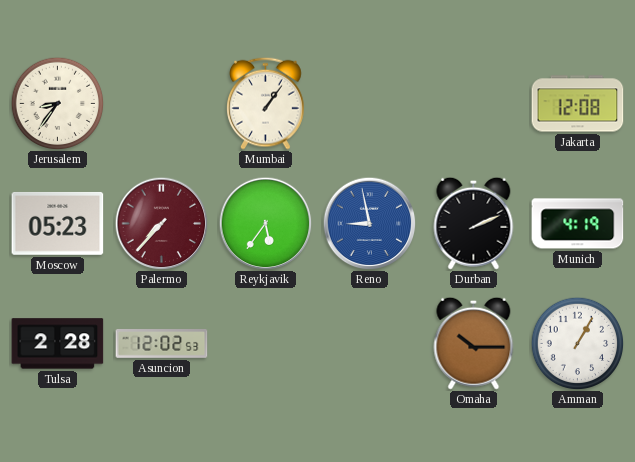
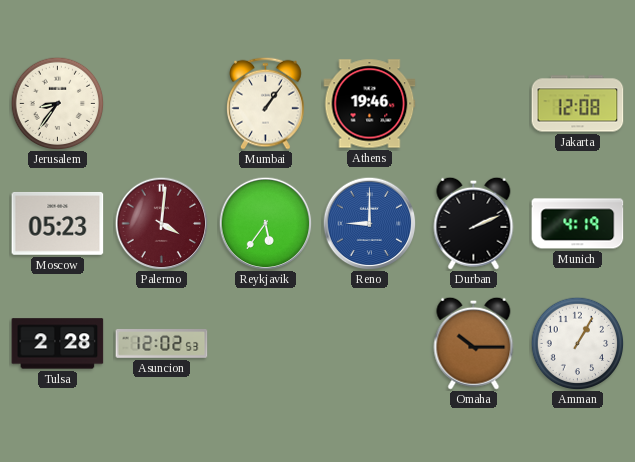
Athens: none -> 19:46 (370, 104)
Palermo: 7:37 -> 4:01 (161, 223)
Reno: 8:58 -> 9:00 (369, 223)
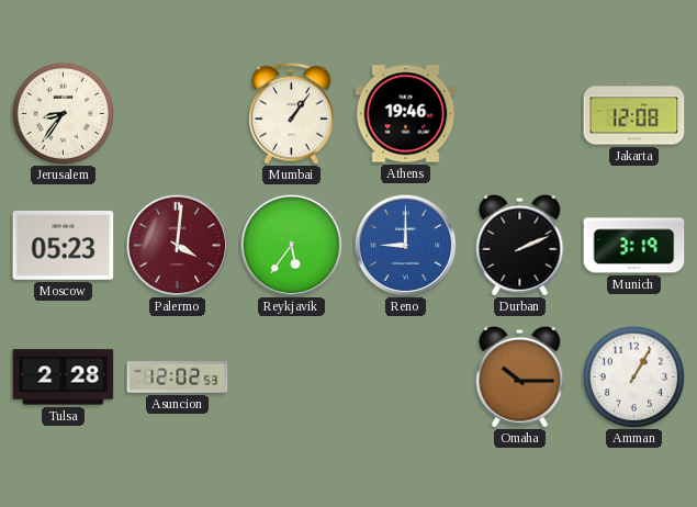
Munich: 4:19 -> 3:19 (634, 246)
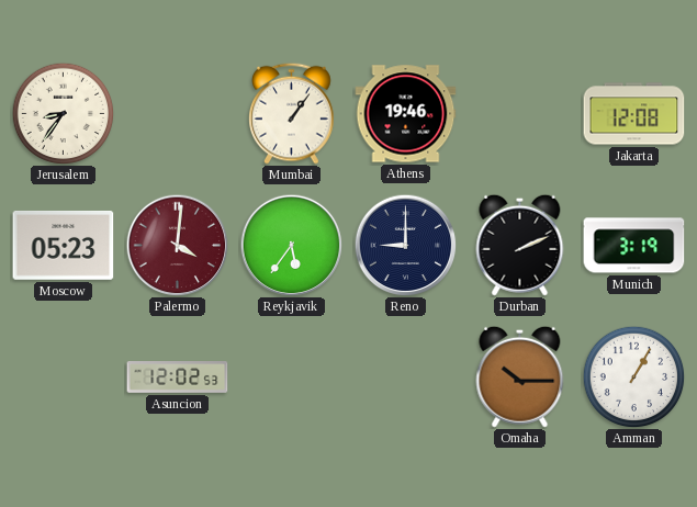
Reno dial: blue -> navy (405, 245)
Tulsa: 2:28 -> none (64, 378)
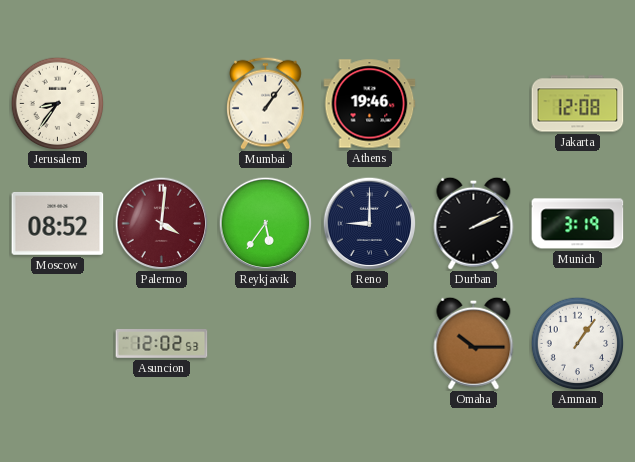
Moscow: 05:23 -> 08:52 (58, 224)
Amman: 1:05 -> 1:06 (577, 343)
